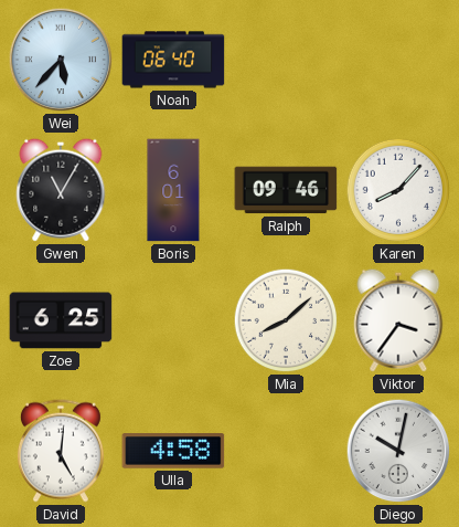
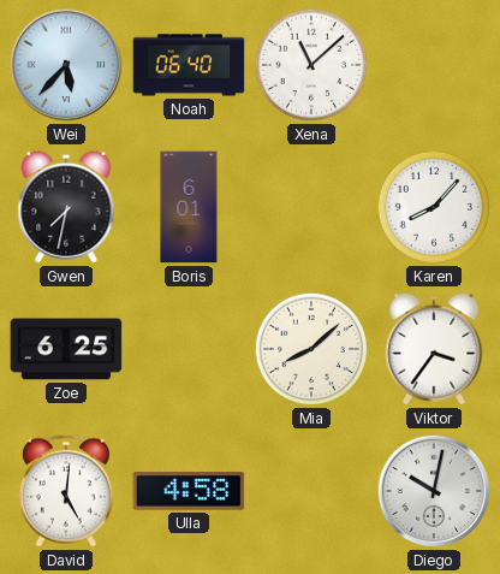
Xena: none -> 11:08 (311, 65)
Gwen: 11:05 -> 7:32 (66, 207)
Ralph: 09:46 -> none (286, 190)
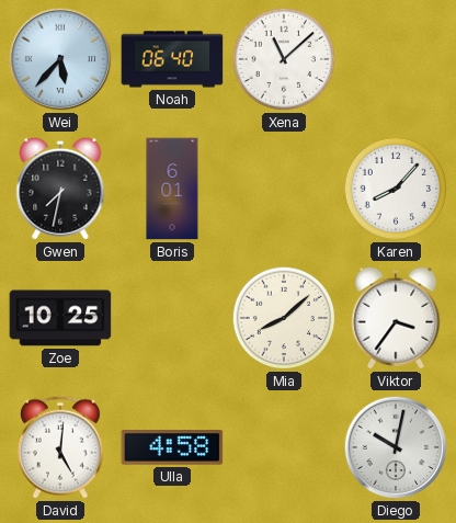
Zoe: 6:25 -> 10:25 (60, 318)
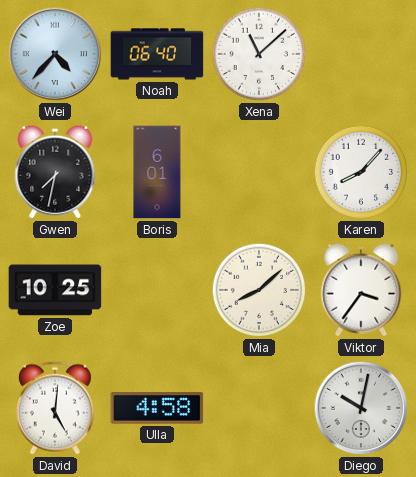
Wei: 5:37 -> 4:37 (55, 54)
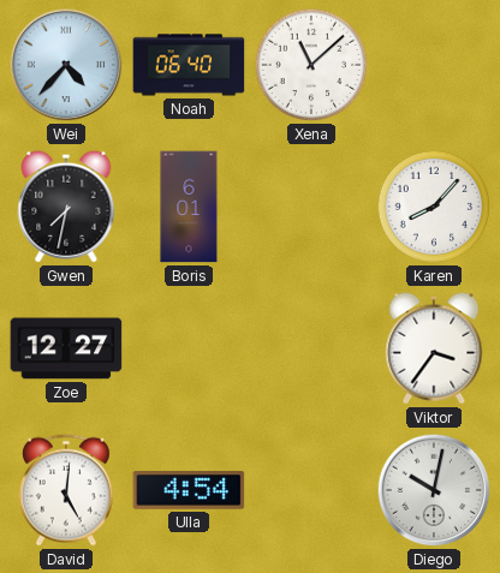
Zoe: 10:25 -> 12:27 (66, 348)
Mia: 8:08 -> none (259, 290)
Ulla: 4:58 -> 4:54 (189, 490)
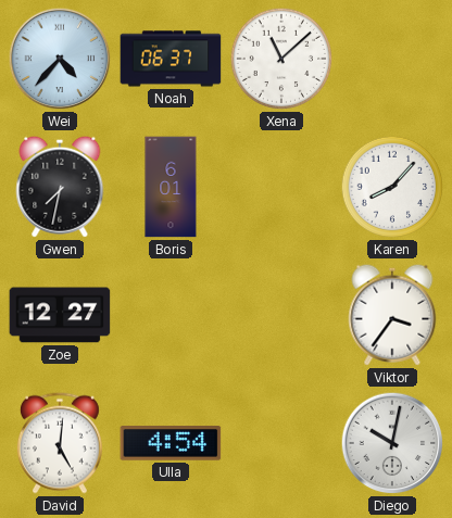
Noah: 06:40 -> 06:37 (171, 59)
